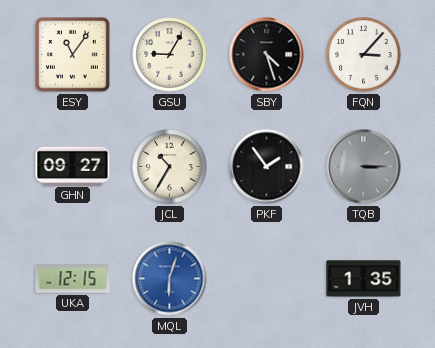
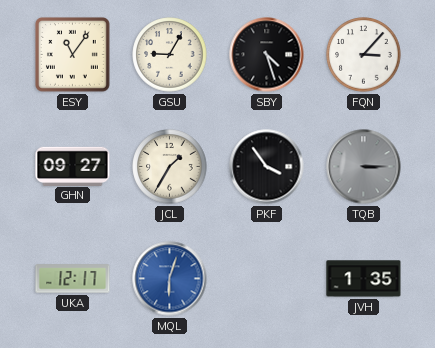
JCL: 10:35 -> 1:35 (170, 167)
PKF: 1:54 -> 3:54 (267, 167)
UKA: 12:15 -> 12:17 (73, 279)
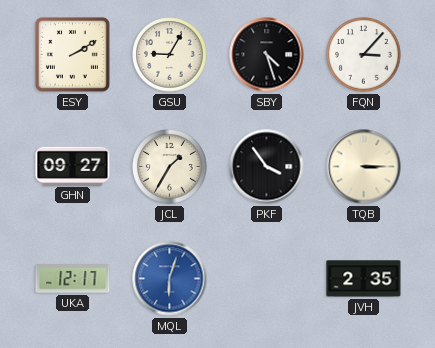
ESY: 11:06 -> 2:10 (72, 54)
TQB dial: grey -> cream (364, 167)
JVH: 1:35 -> 2:35 (364, 279)
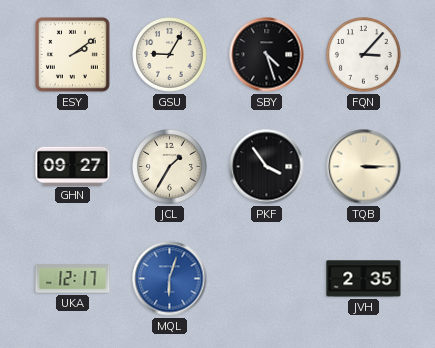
ESY: 2:10 -> 2:09 (72, 54)
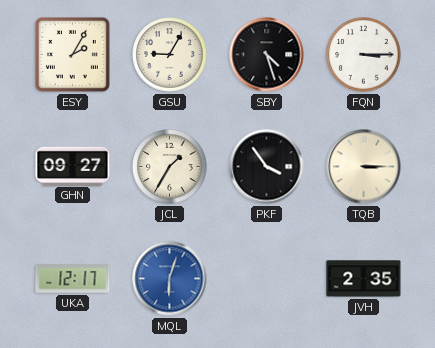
ESY: 2:09 -> 2:05 (72, 54)
FQN: 3:07 -> 3:15 (364, 55)
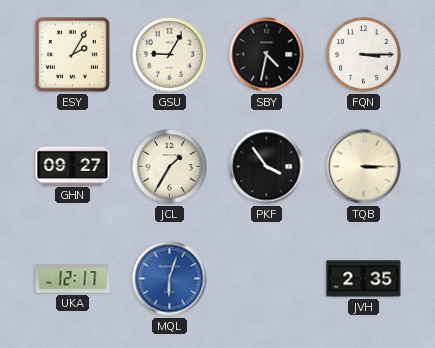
SBY: 4:27 -> 4:32 (267, 55)
